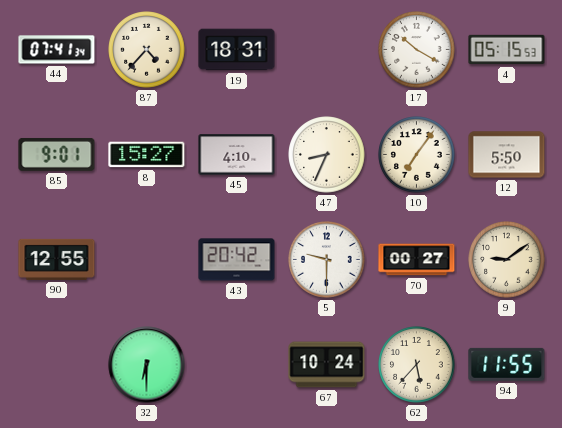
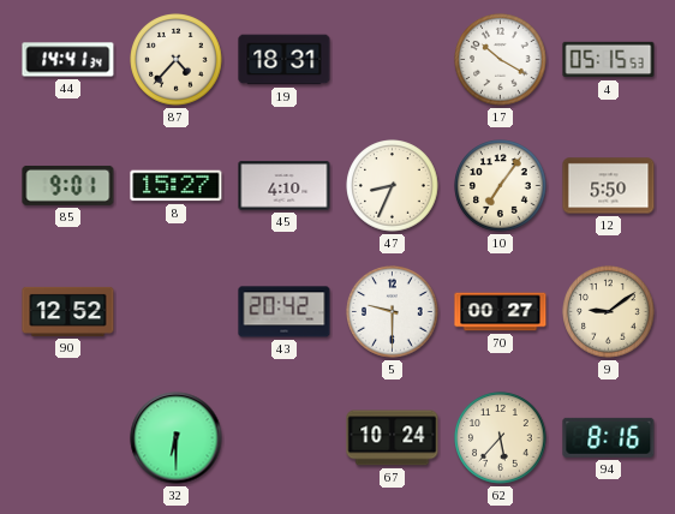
44: 07:41 -> 14:41 (68, 60)
90: 12:55 -> 12:52 (68, 311)
94: 11:55 -> 8:16 (609, 437)
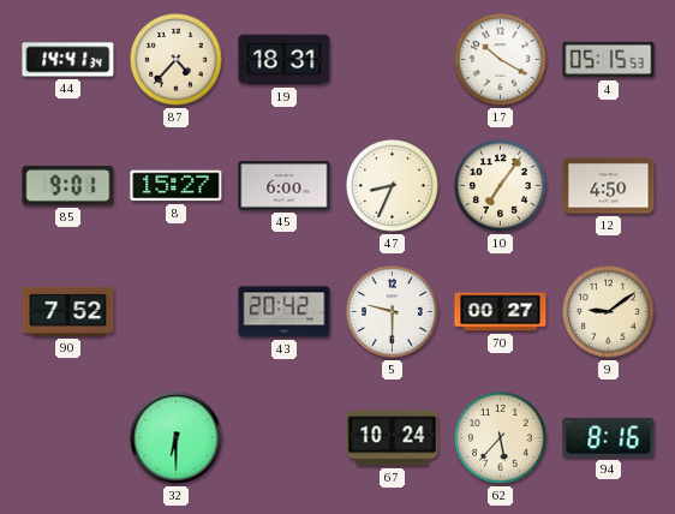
45: 4:10 -> 6:00 (285, 186)
12: 5:50 -> 4:50 (609, 186)
90: 12:52 -> 7:52 (68, 311)
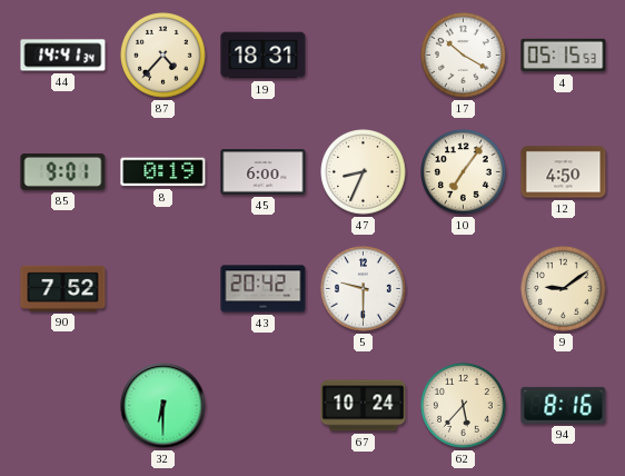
8: 15:27 -> 0:19 (163, 172)
70: 00:27 -> none (501, 312)
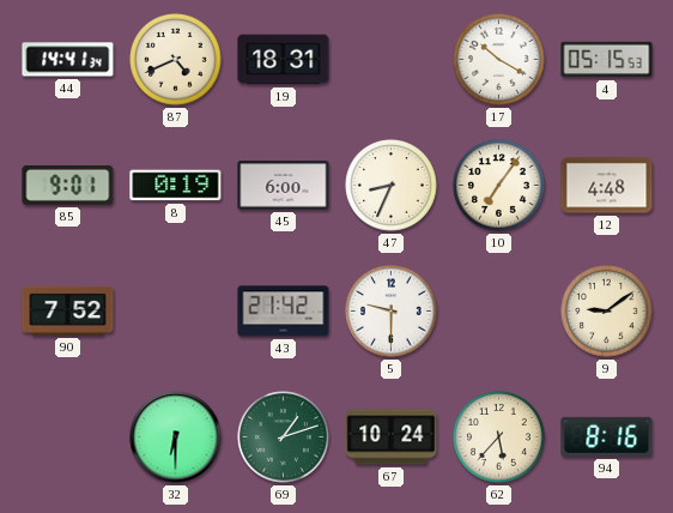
87: 4:37 -> 4:41 (176, 60)
12: 4:50 -> 4:48 (607, 186)
43: 20:42 -> 21:42 (284, 312)
69: none -> 1:12 (284, 437)
